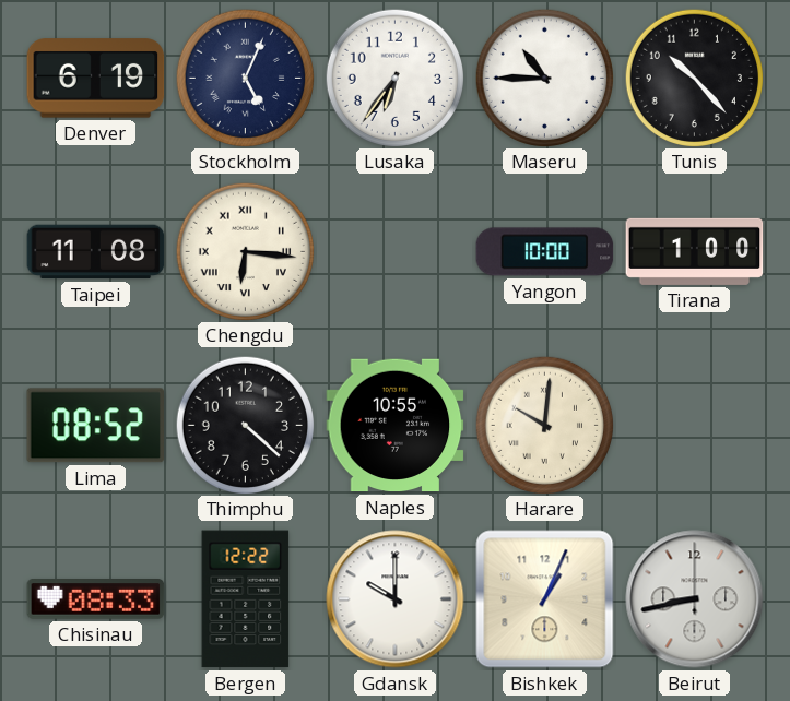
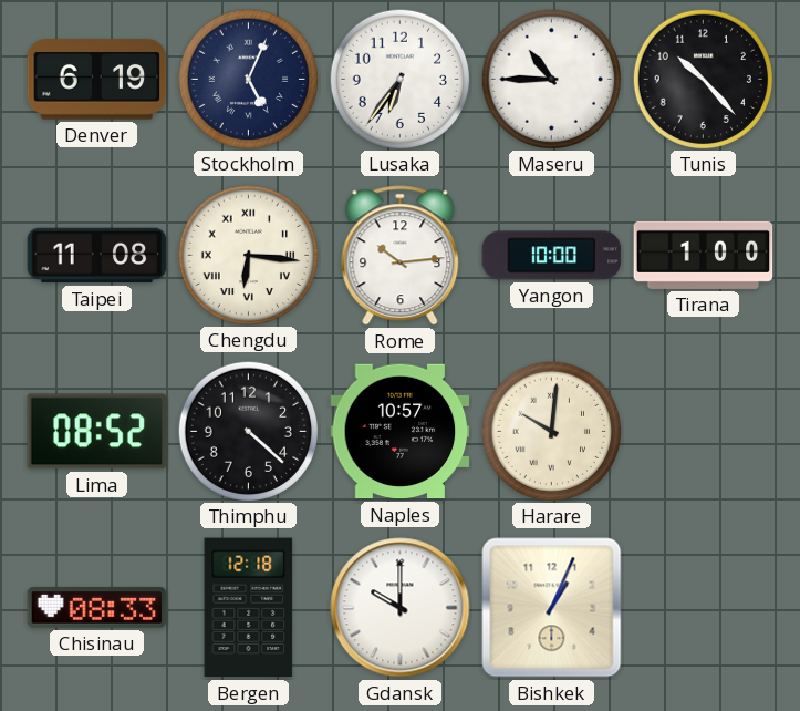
Rome: none -> 10:14 (401, 256)
Naples: 10:55 -> 10:57 (401, 432)
Bergen: 12:22 -> 12:18 (249, 608)
Beirut: 8:43 -> none (695, 599)
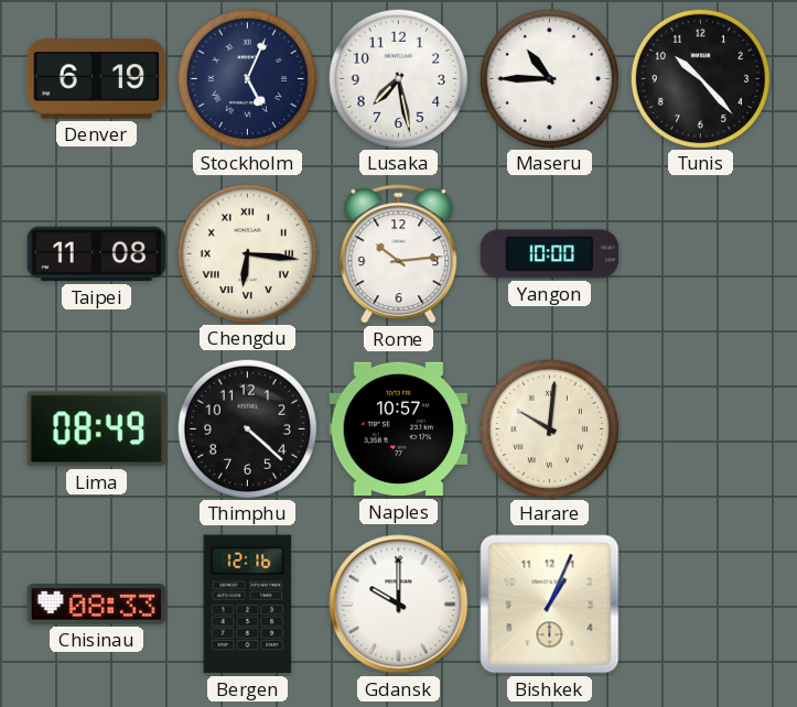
Lusaka: 6:36 -> 7:28 (398, 78)
Tirana: 1:00 -> none (704, 255)
Lima: 08:52 -> 08:49 (96, 429)
Bergen: 12:18 -> 12:16 (248, 605)
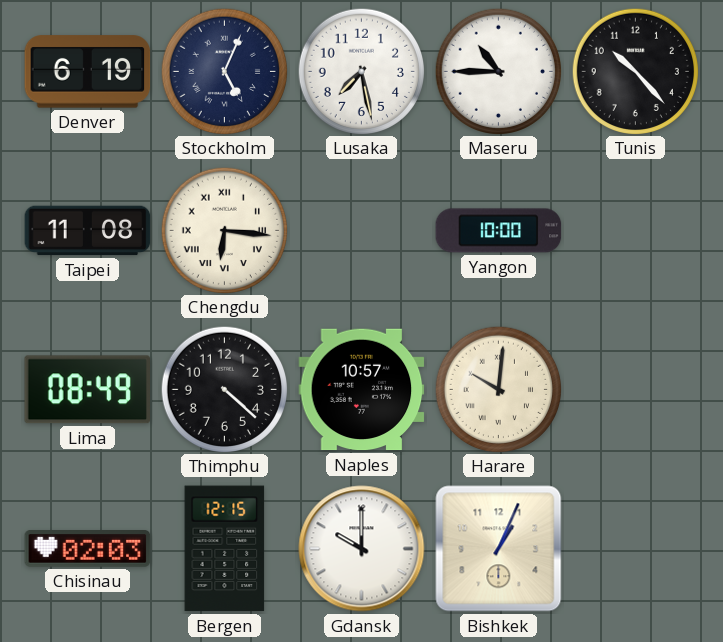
Rome: 10:14 -> none (399, 254)
Chisinau: 08:33 -> 02:03 (88, 549)
Bergen: 12:16 -> 12:15 (225, 549)
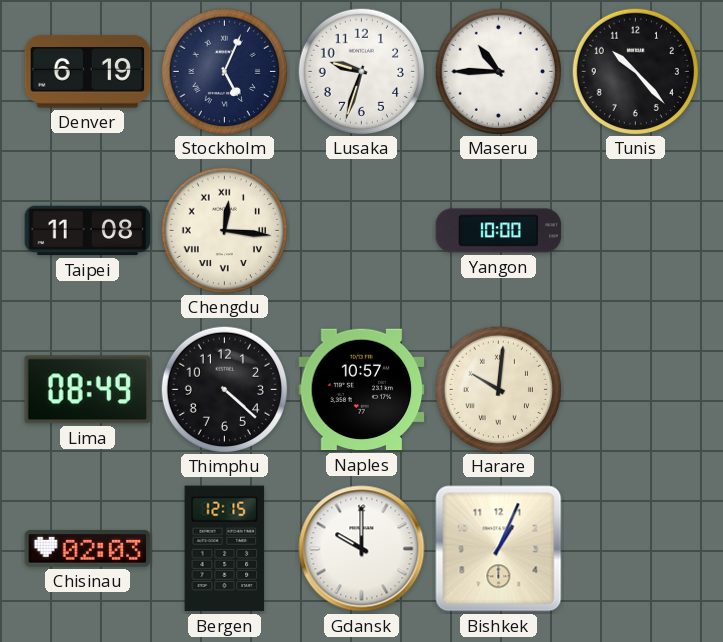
Lusaka: 7:28 -> 9:33 (361, 71)
Chengdu: 6:16 -> 12:16 (224, 230)
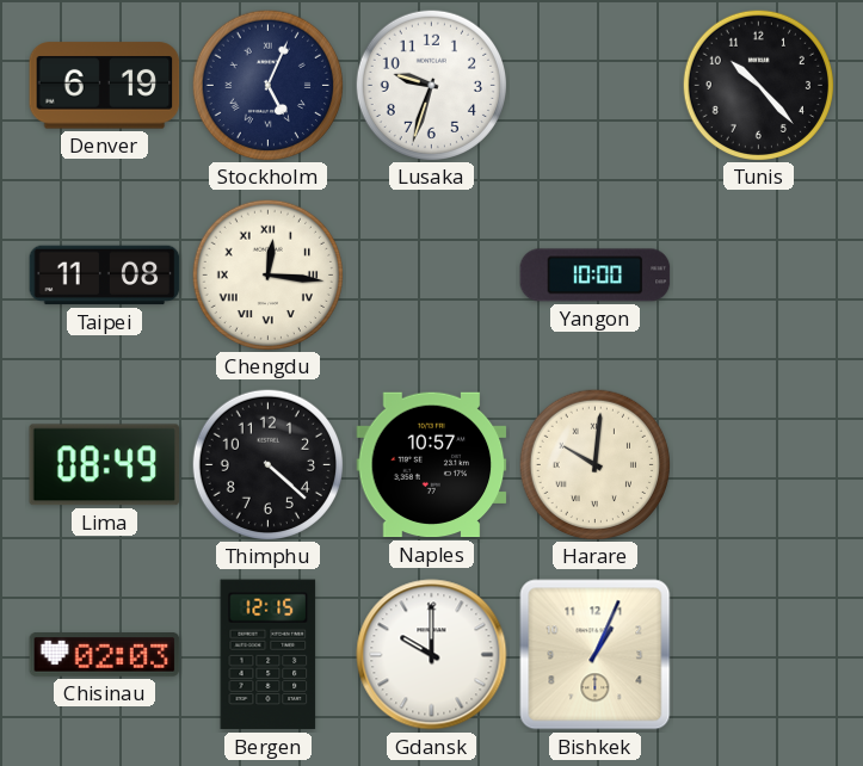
Maseru: 10:45 -> none (498, 71)
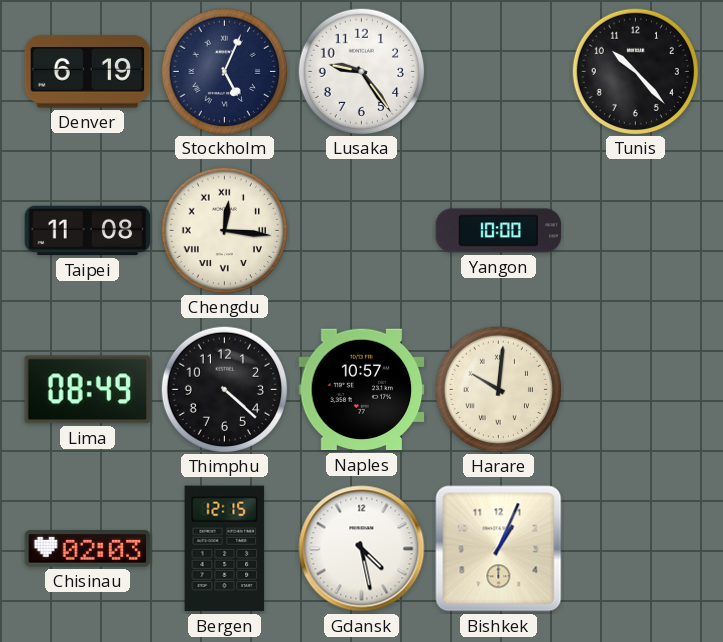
Lusaka: 9:33 -> 9:24 (361, 71)
Gdansk: 10:00 -> 4:28 (362, 549)
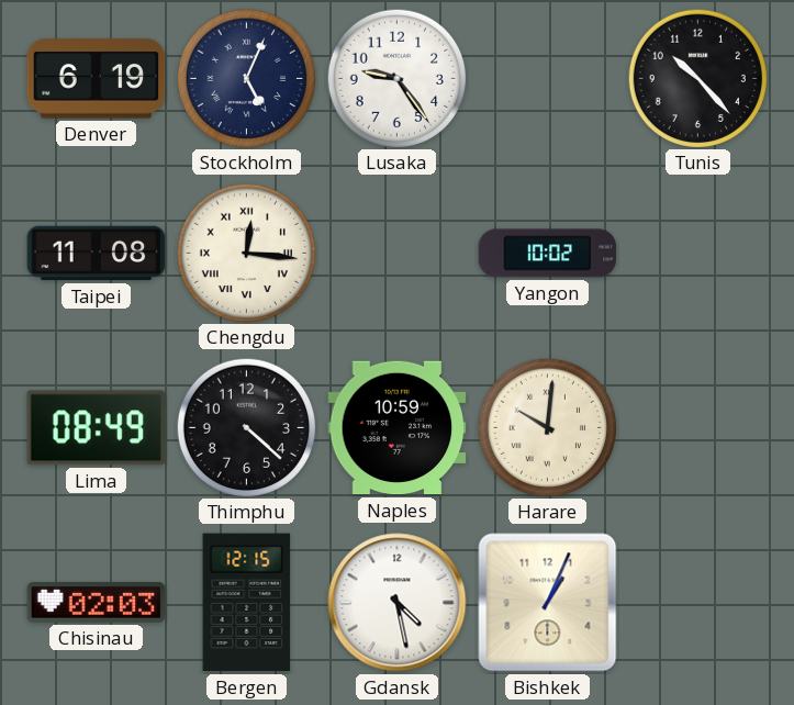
Yangon: 10:00 -> 10:02 (548, 254)
Naples: 10:57 -> 10:59 (398, 428)
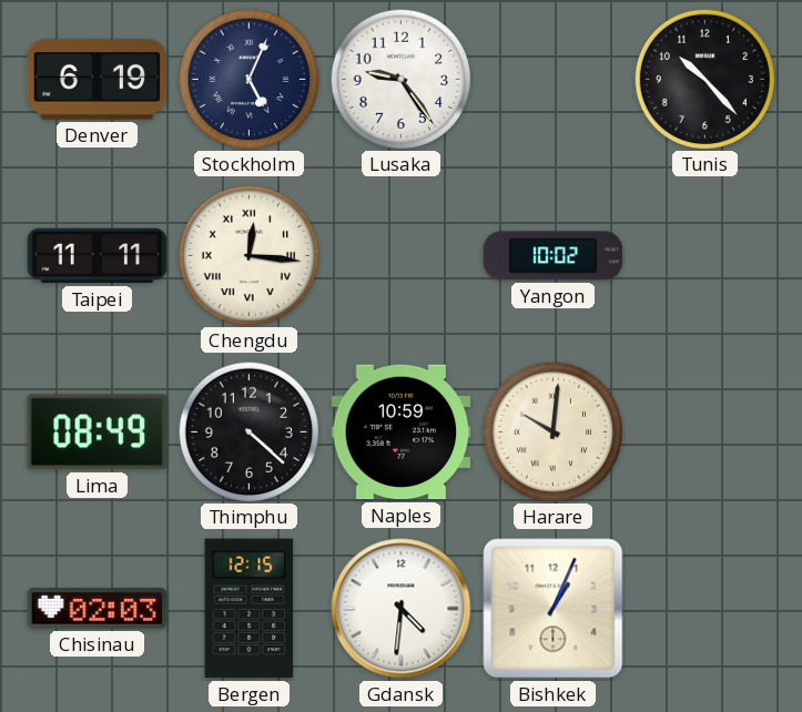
Taipei: 11:08 -> 11:11 (98, 256)
Gdansk: 4:28 -> 4:31 (402, 609)
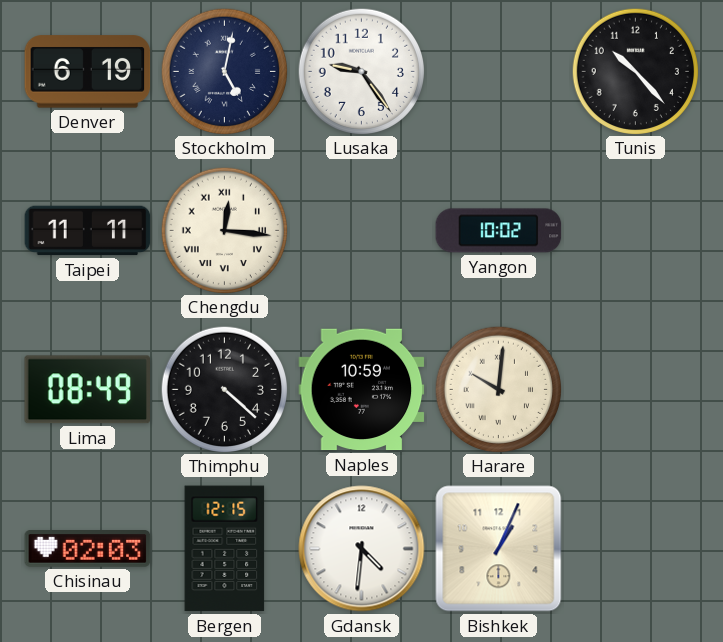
Stockholm: 5:04 -> 5:02 (224, 71)
